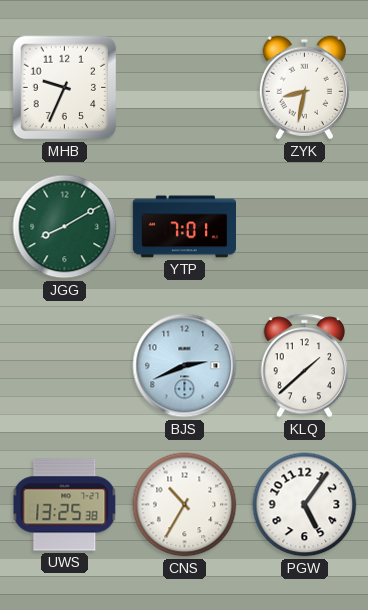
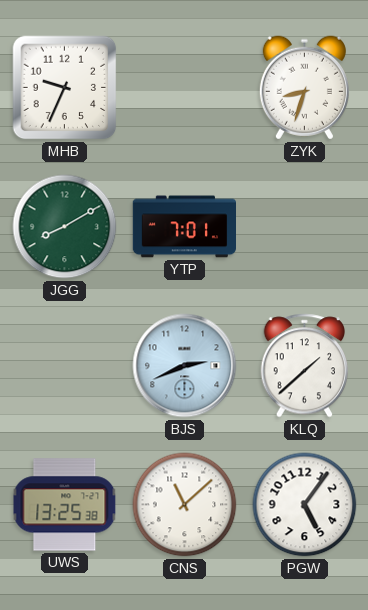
ZYK: 8:32 -> 8:33 (304, 88)
CNS: 10:35 -> 11:08 (185, 505)
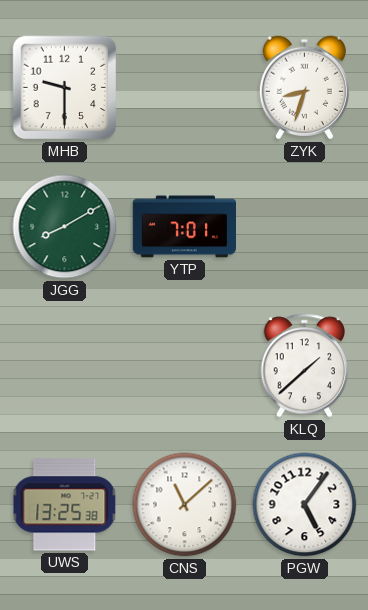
MHB: 9:34 -> 9:30 (65, 88)
BJS: 2:41 -> none (185, 366)
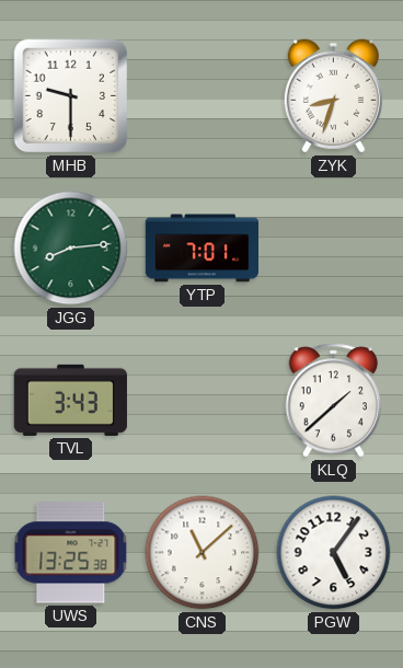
JGG: 8:10 -> 8:14 (71, 249)
TVL: none -> 3:43 (70, 400)
